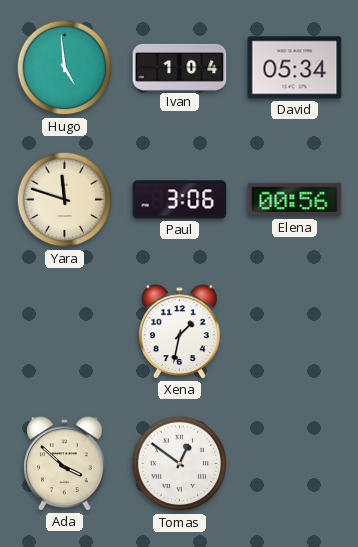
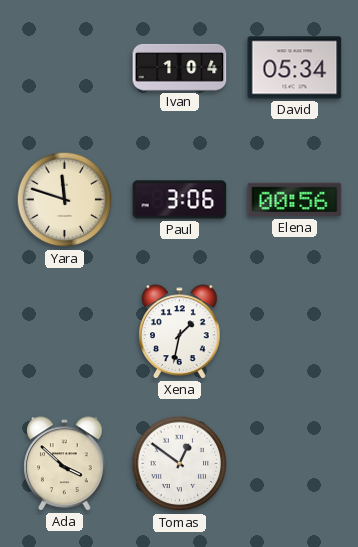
Hugo: 4:59 -> none (65, 68)
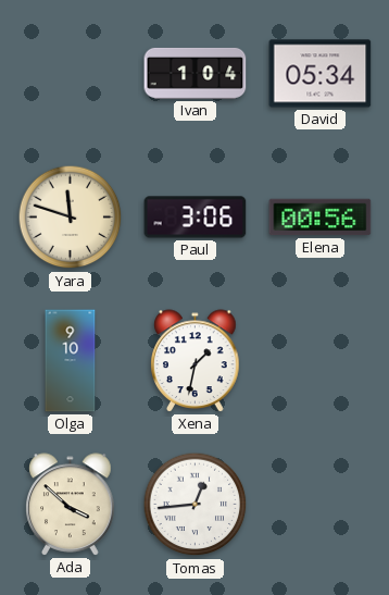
Olga: none -> 9:10 (71, 361)
Tomas: 12:51 -> 12:44 (196, 505)
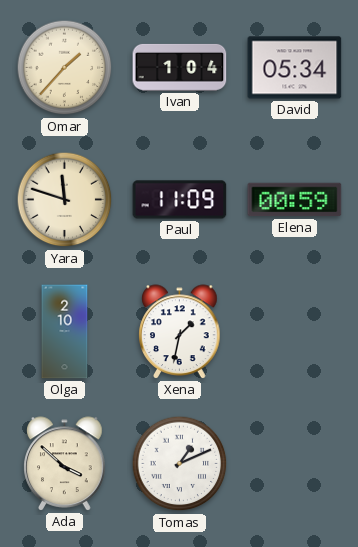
Omar: none -> 1:37 (65, 68)
Paul: 3:06 -> 11:09 (180, 200)
Elena: 00:56 -> 00:59 (295, 200)
Olga: 9:10 -> 2:10 (65, 332)
Tomas: 12:44 -> 1:11 (180, 464)
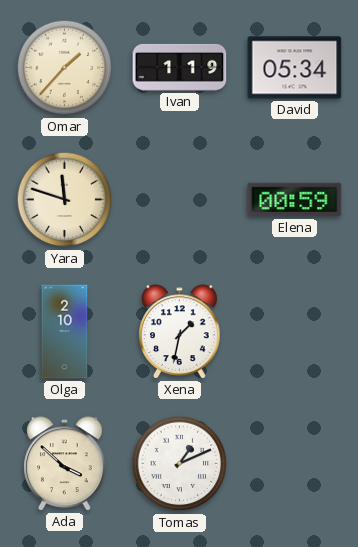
Ivan: 1:04 -> 1:19 (180, 67)
Paul: 11:09 -> none (180, 200)
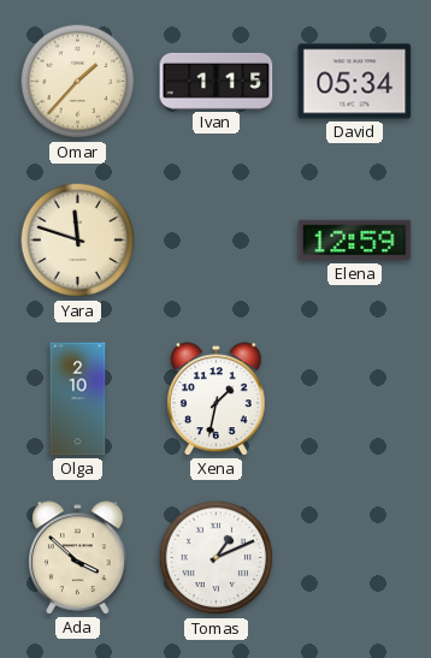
Ivan: 1:19 -> 1:15 (217, 81)
Elena: 00:59 -> 12:59 (355, 241)
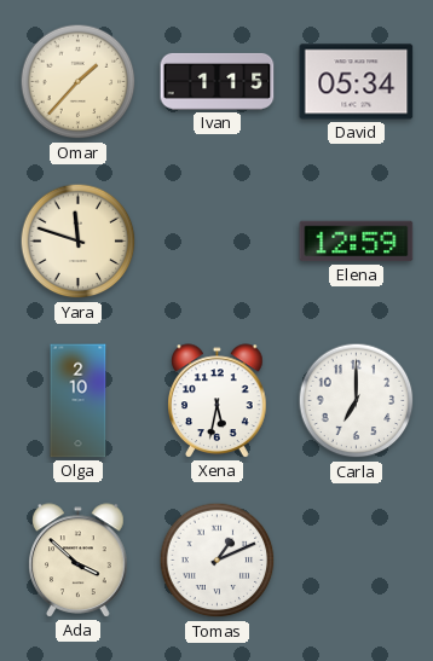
Xena: 1:32 -> 5:32 (218, 401)
Carla: none -> 7:00 (357, 401)
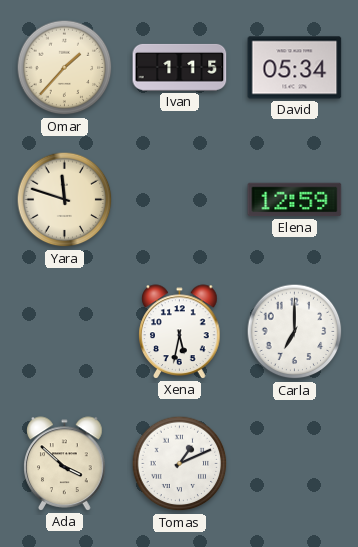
Olga: 2:10 -> none (79, 401)
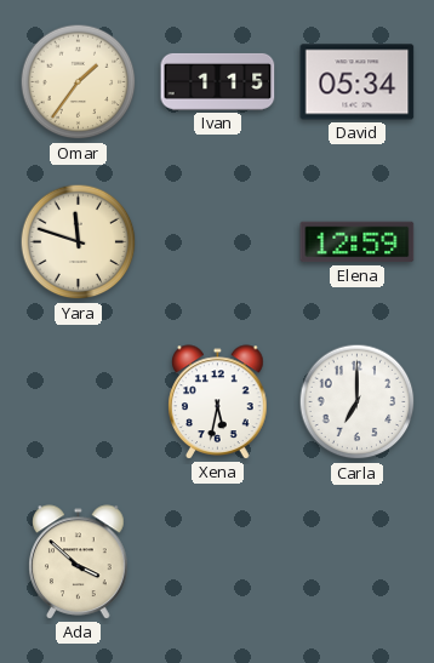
Omar: 1:37 -> 1:36 (79, 82)
Tomas: 1:11 -> none (180, 464)
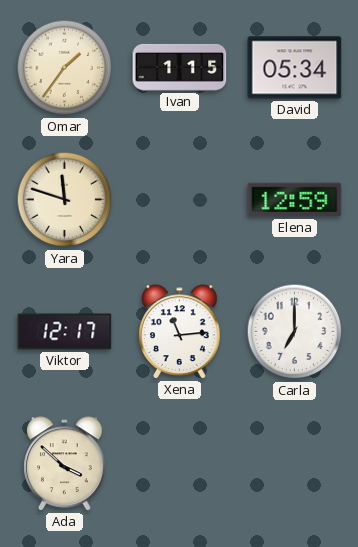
Viktor: none -> 12:17 (65, 332)
Xena: 5:32 -> 11:14 (180, 332)
